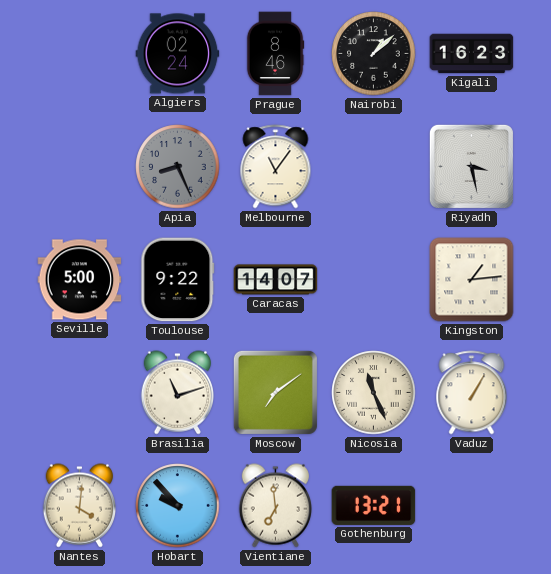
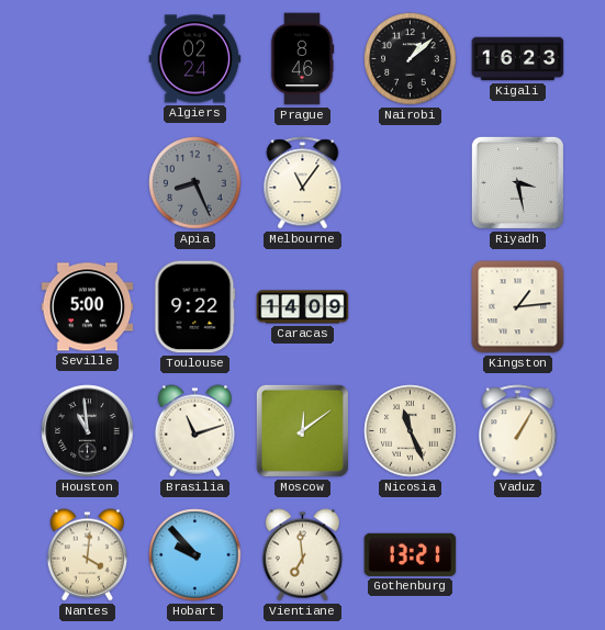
Caracas: 14:07 -> 14:09 (303, 307)
Houston: none -> 10:59 (88, 431)
Moscow: 7:09 -> 12:09 (302, 430)
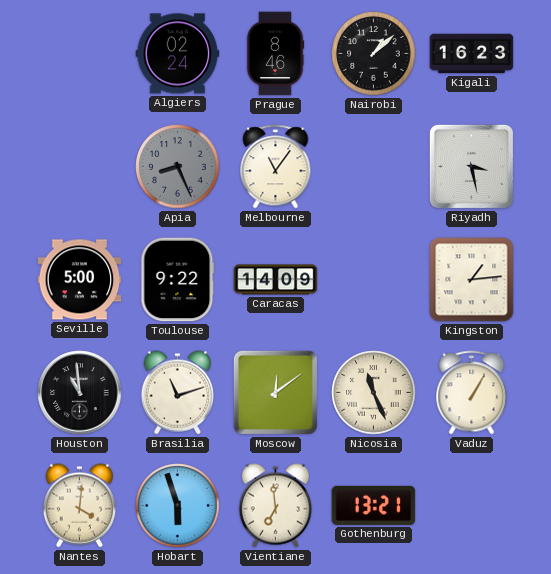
Hobart: 9:53 -> 5:57 (178, 506)
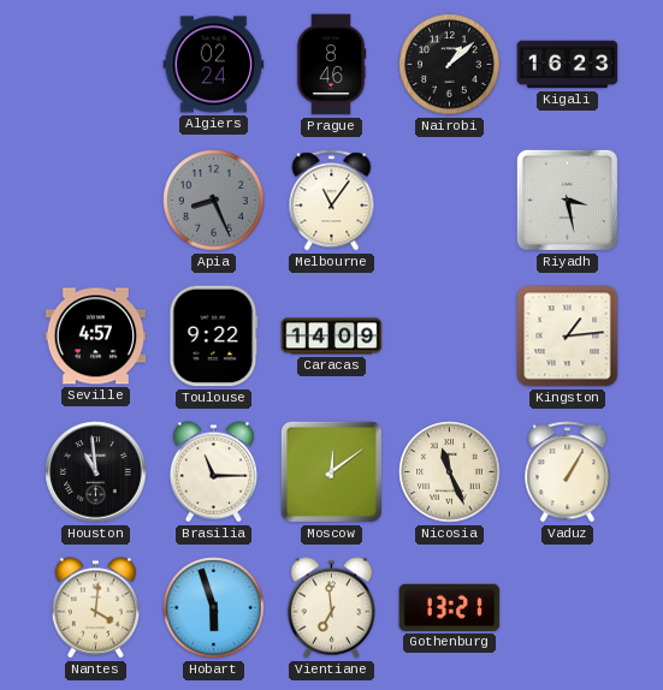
Seville: 5:00 -> 4:57 (96, 337)
Brasilia: 11:12 -> 11:15 (213, 472)
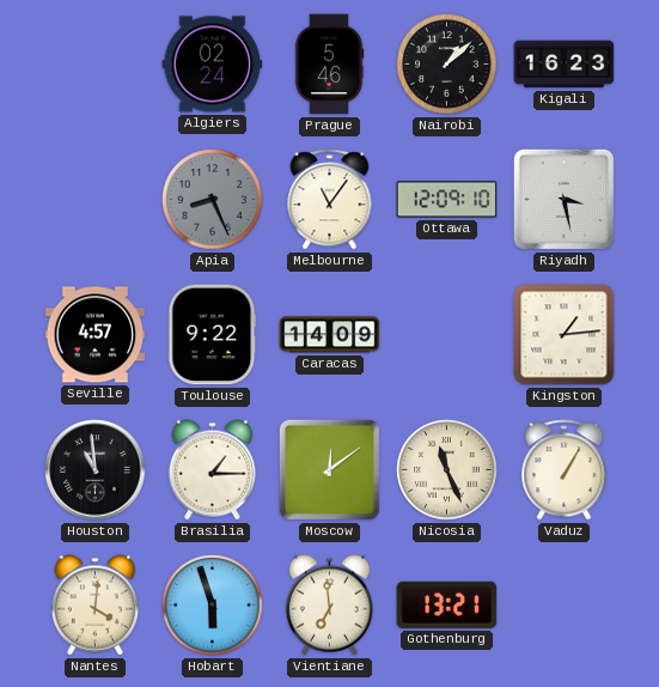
Prague: 8:46 -> 5:46 (329, 65)
Ottawa: none -> 12:09 (447, 200)
Brasilia: 11:15 -> 1:15 (212, 470)
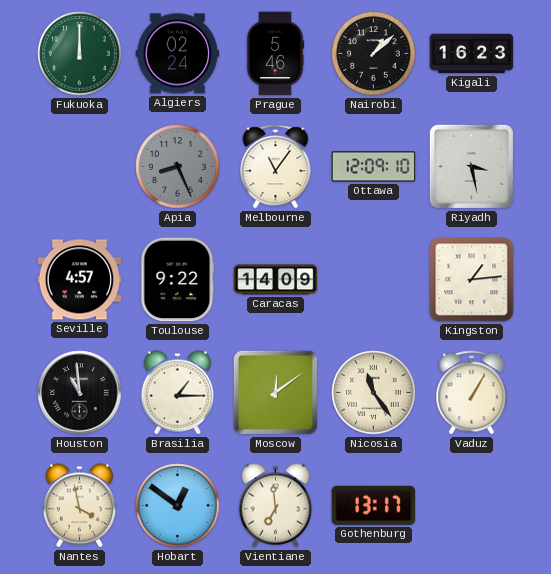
Fukuoka: none -> 12:00 (80, 54)
Nicosia: 11:26 -> 11:24 (374, 393)
Nantes: 4:01 -> 3:58 (79, 506)
Hobart: 5:57 -> 12:51 (178, 506)
Gothenburg: 13:21 -> 13:17 (374, 505)
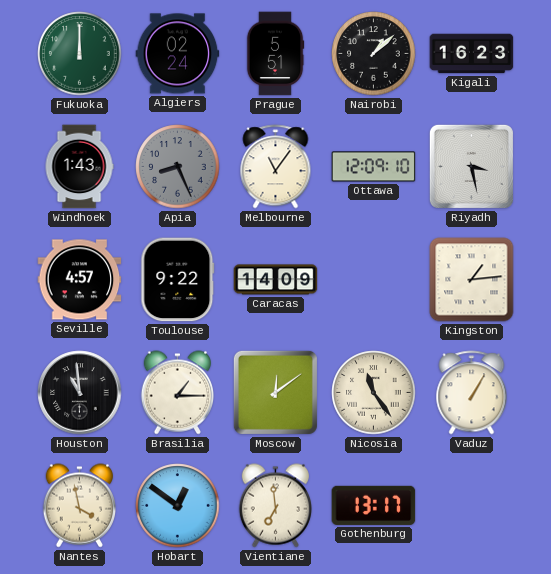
Prague: 5:46 -> 5:51 (275, 54)
Windhoek: none -> 1:43 (79, 167)
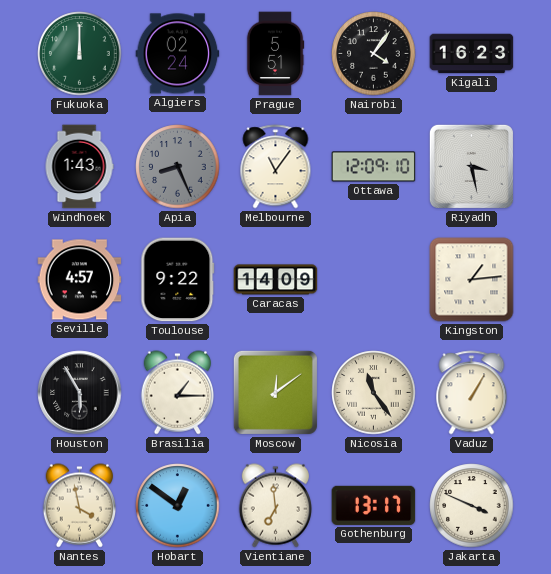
Nairobi: 1:08 -> 4:06 (374, 54)
Houston: 10:59 -> 5:55 (80, 393)
Jakarta: none -> 3:49 (472, 506)
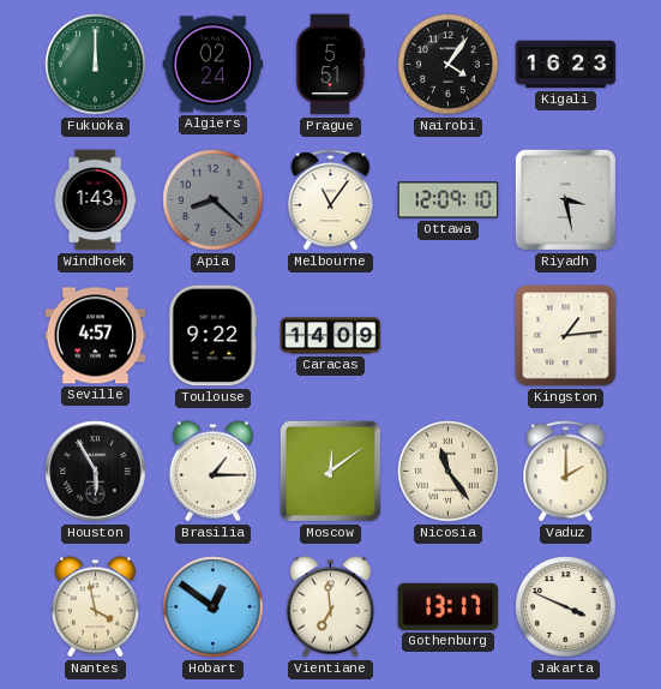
Apia: 8:26 -> 8:22 (214, 200)
Vaduz: 1:05 -> 2:00 (566, 472)
